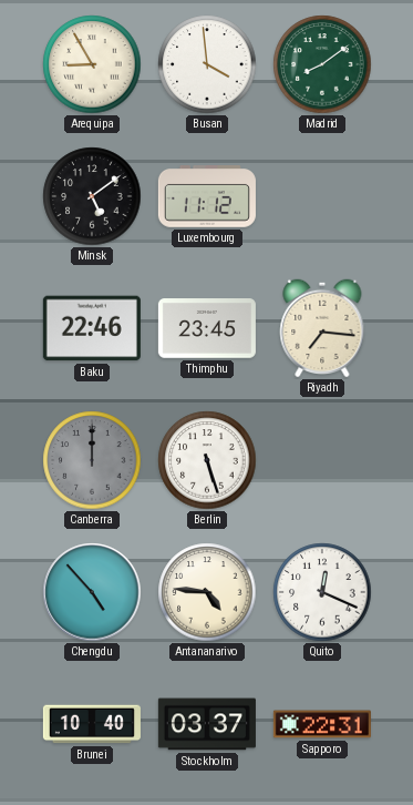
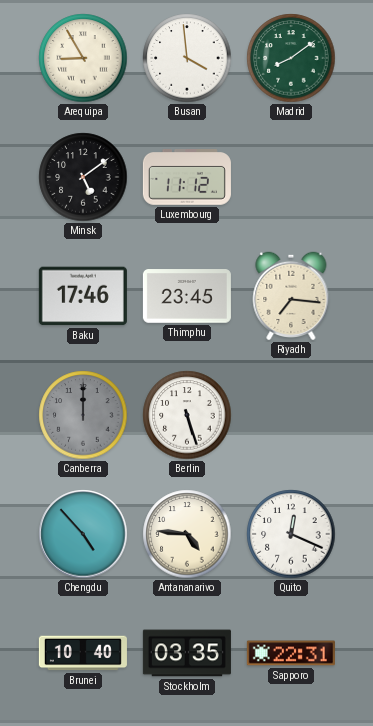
Baku: 22:46 -> 17:46 (83, 296)
Stockholm: 03:37 -> 03:35 (187, 653)
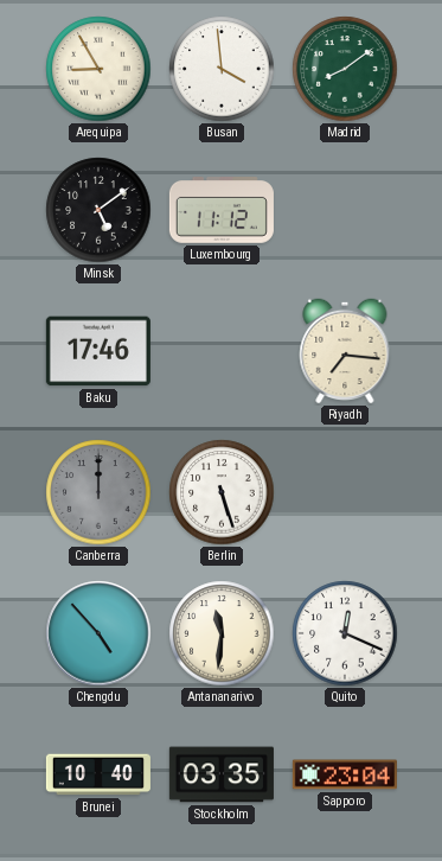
Thimphu: 23:45 -> none (187, 296)
Antananarivo: 4:46 -> 11:31 (222, 633)
Sapporo: 22:31 -> 23:04 (345, 774)
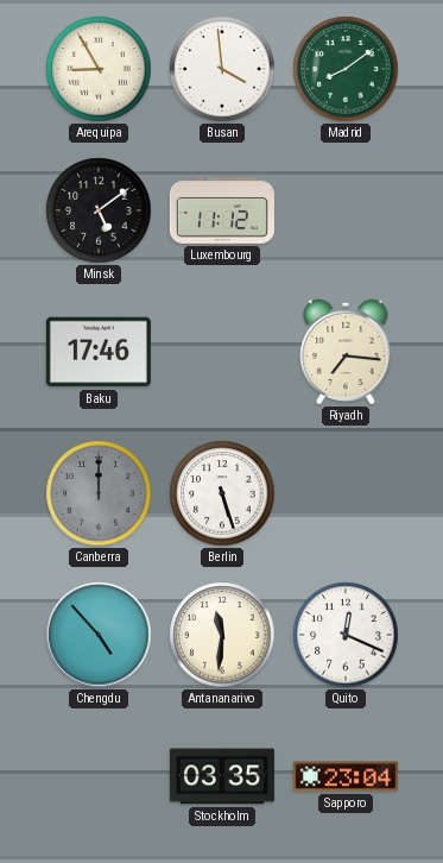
Brunei: 10:40 -> none (98, 774)
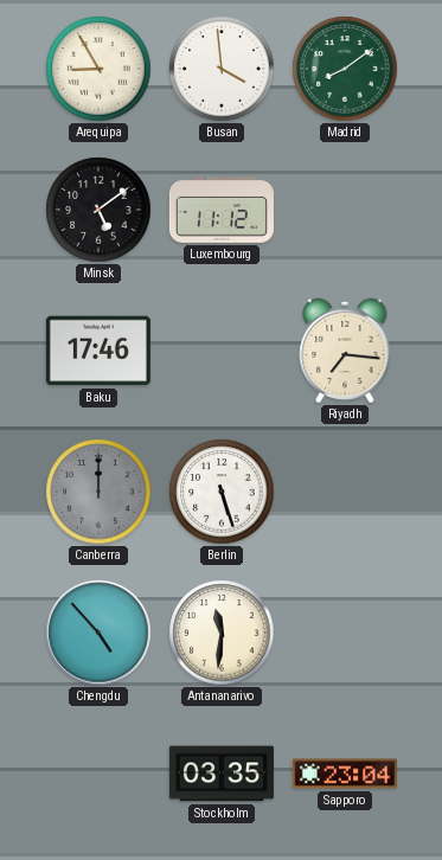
Quito: 12:19 -> none (346, 635)
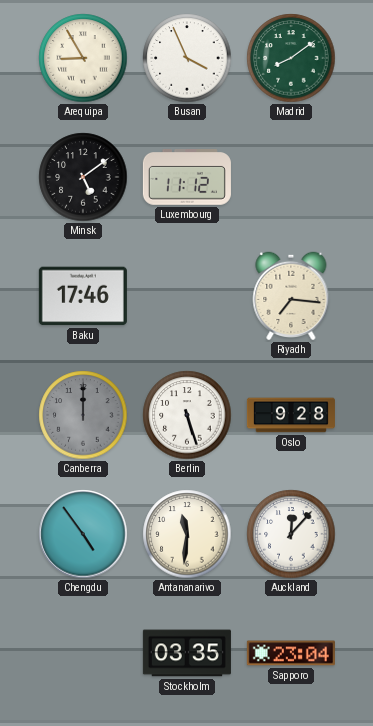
Busan: 3:59 -> 3:56 (187, 58)
Oslo: none -> 9:28 (291, 415)
Chengdu: 4:53 -> 4:54 (83, 534)
Auckland: none -> 12:07 (291, 534)
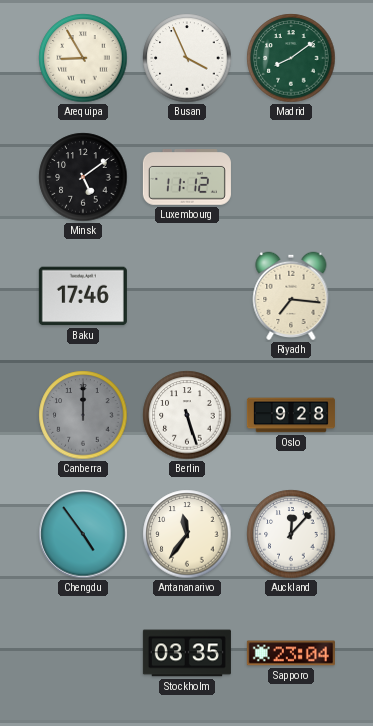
Antananarivo: 11:31 -> 11:36 (187, 534)
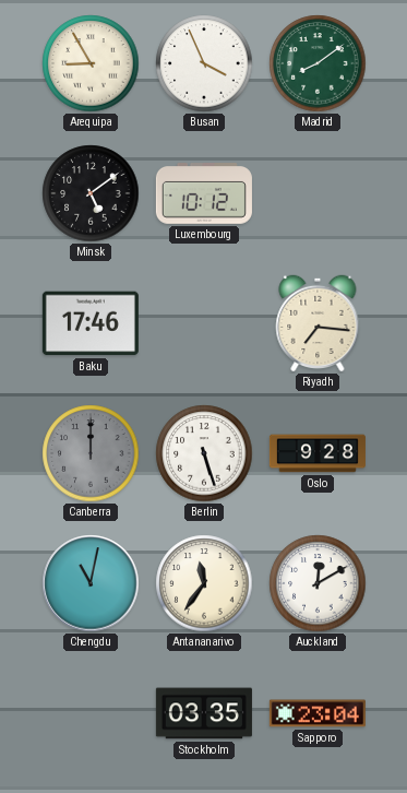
Luxembourg: 11:12 -> 10:12 (204, 194)
Chengdu: 4:54 -> 11:02 (91, 583)
Auckland: 12:07 -> 12:10 (318, 583)
